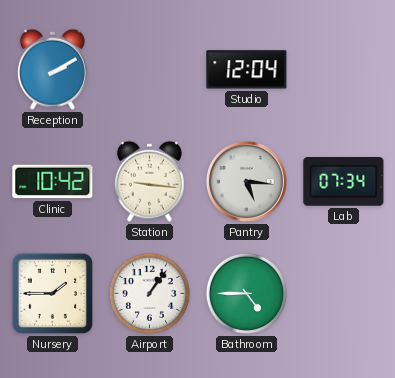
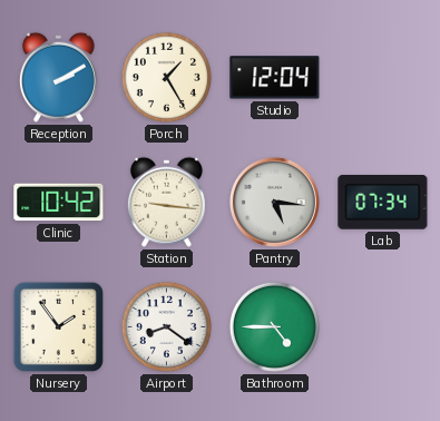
Porch: none -> 1:25 (166, 77)
Nursery: 1:45 -> 1:54 (58, 326)
Airport: 1:06 -> 8:21 (166, 326)
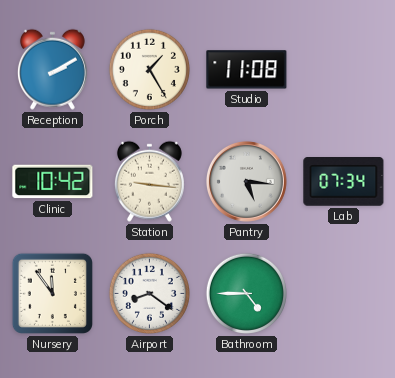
Studio: 12:04 -> 11:08 (247, 70)
Nursery: 1:54 -> 11:54 (52, 293)
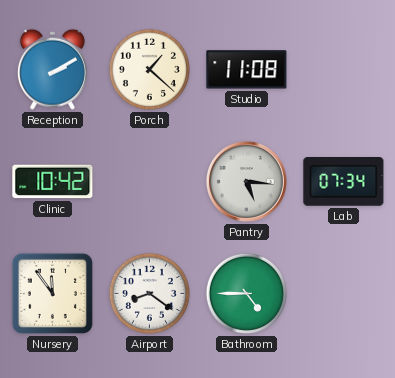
Porch: 1:25 -> 1:22 (149, 69)
Station: 9:16 -> none (149, 181)
